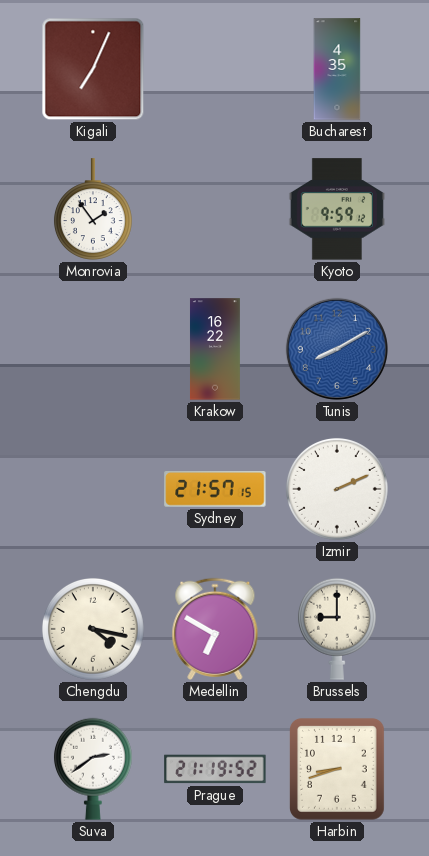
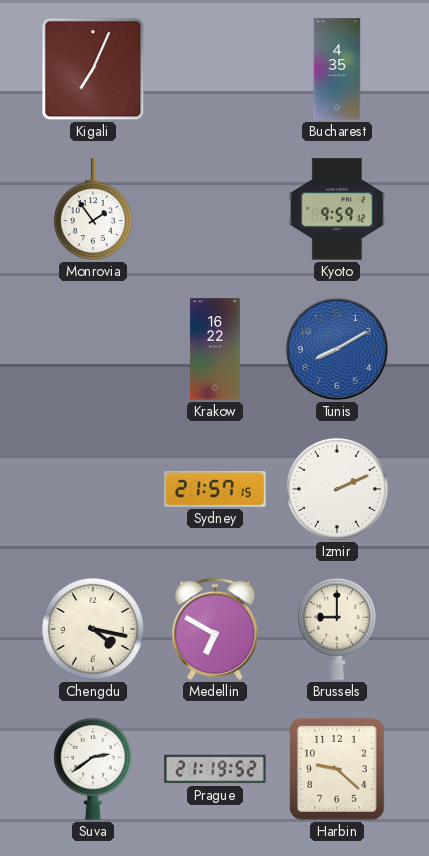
Harbin: 8:42 -> 9:22 (337, 770)
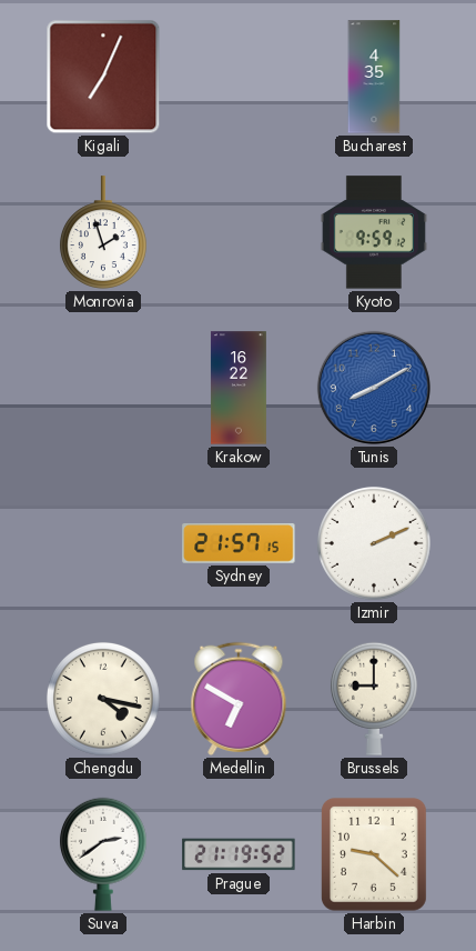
Monrovia: 1:54 -> 1:57 (103, 232)
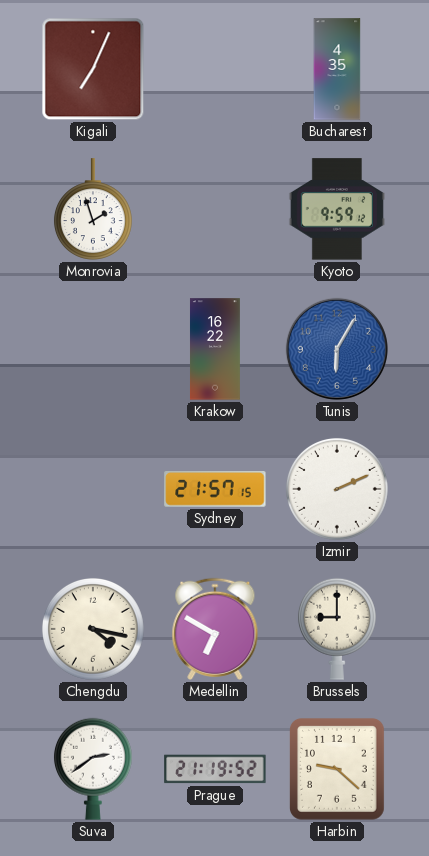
Tunis: 8:10 -> 6:05 (337, 349)
